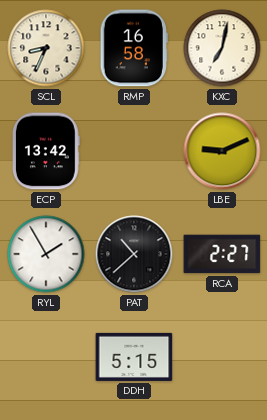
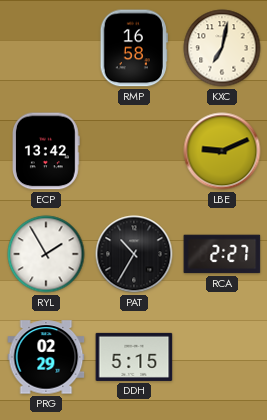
SCL: 8:34 -> none (46, 48)
PAT: 10:38 -> 10:35 (134, 254)
PRG: none -> 02:29 (46, 357)
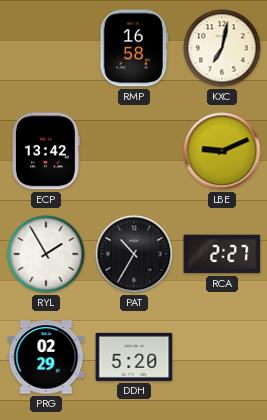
DDH: 5:15 -> 5:20 (134, 357)
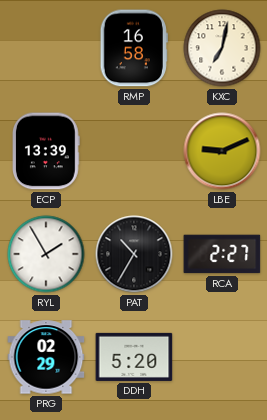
ECP: 13:42 -> 13:39 (47, 151)
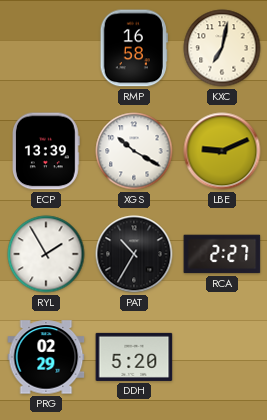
XGS: none -> 10:20 (134, 151)
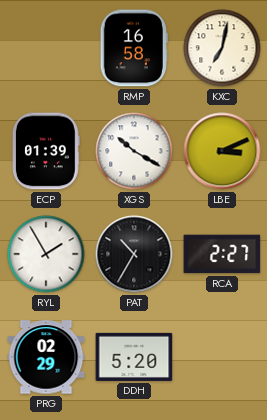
ECP: 13:39 -> 01:39 (47, 151)
LBE: 9:11 -> 3:11 (222, 151)
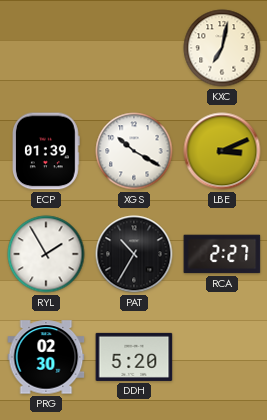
RMP: 16:58 -> none (134, 48)
PRG: 02:29 -> 02:30 (46, 357)
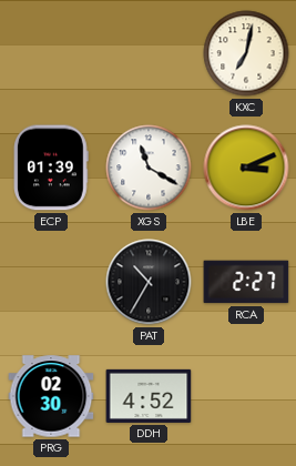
XGS: 10:20 -> 11:20 (149, 168)
RYL: 1:55 -> none (46, 254)
DDH: 5:20 -> 4:52 (149, 396)
